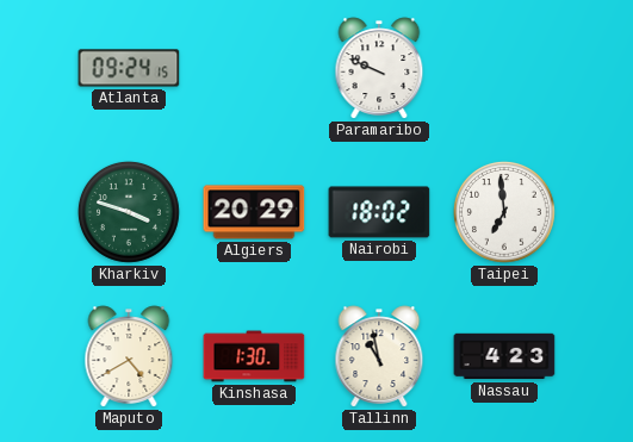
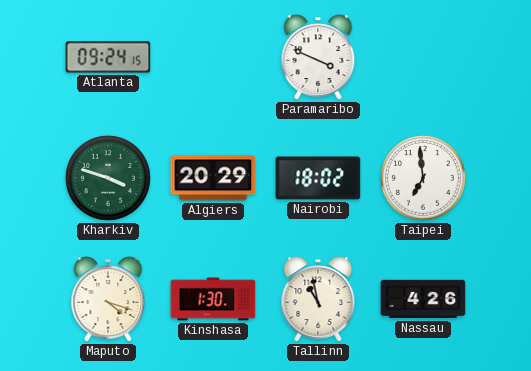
Paramaribo: 9:49 -> 3:49 (318, 57)
Maputo: 4:40 -> 4:18 (108, 299)
Nassau: 4:23 -> 4:26 (423, 299)
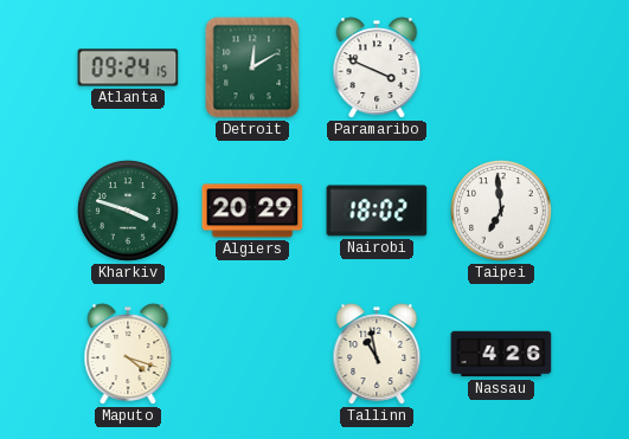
Detroit: none -> 12:10 (252, 67)
Kinshasa: 1:30 -> none (213, 299)
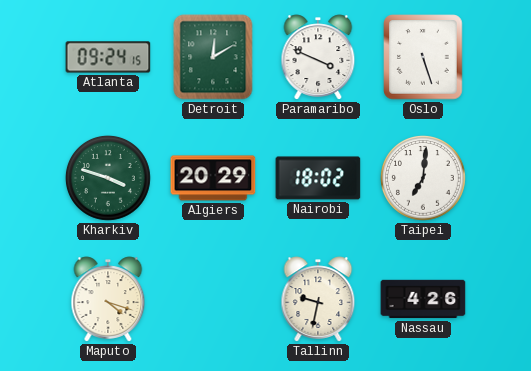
Oslo: none -> 5:27 (423, 57)
Taipei: 6:59 -> 7:01 (423, 178)
Tallinn: 10:58 -> 9:32 (318, 299)
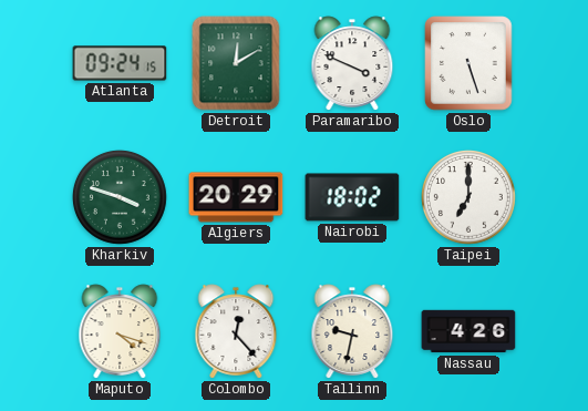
Taipei: 7:01 -> 7:00 (468, 197)
Colombo: none -> 12:23 (236, 331)
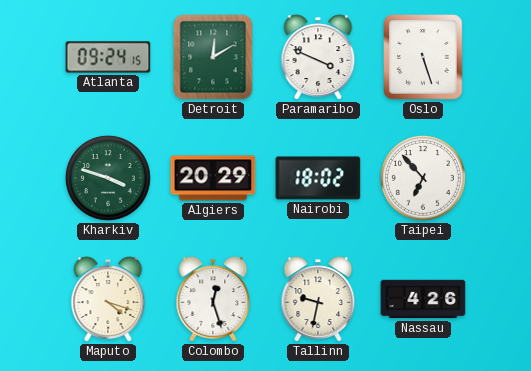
Taipei: 7:00 -> 6:53 (423, 178)
Colombo: 12:23 -> 12:27 (213, 299)
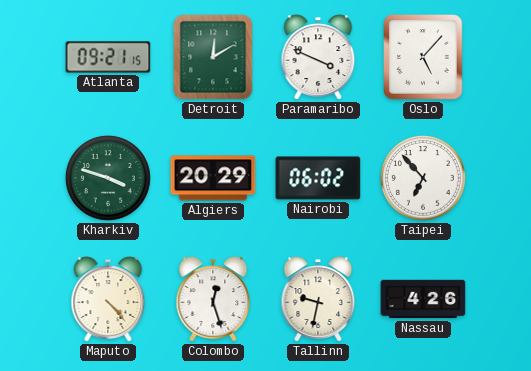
Atlanta: 09:24 -> 09:21 (108, 57)
Oslo: 5:27 -> 5:07 (423, 57)
Nairobi: 18:02 -> 06:02 (318, 178)
Maputo: 4:18 -> 4:23 (108, 299)
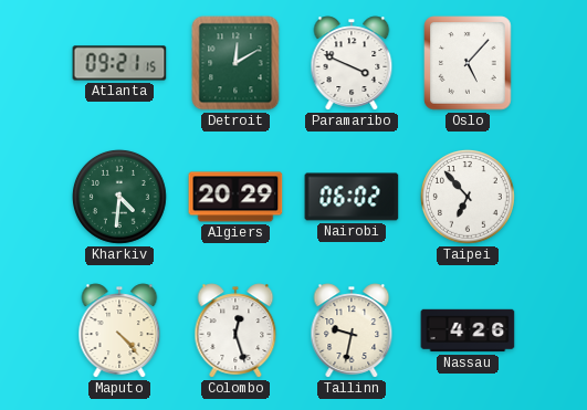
Kharkiv: 3:48 -> 4:31 (119, 197)
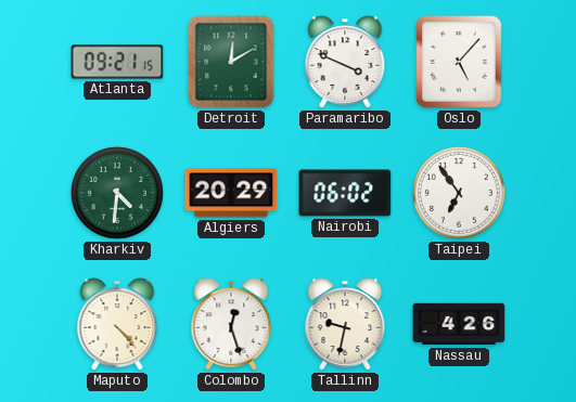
Taipei: 6:53 -> 6:54 (459, 193)
